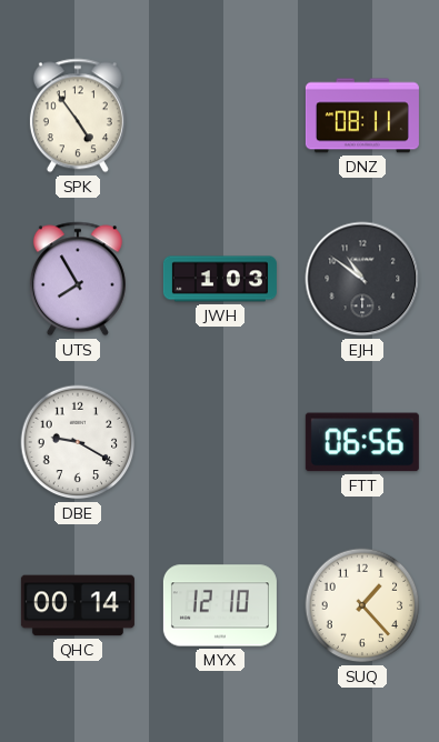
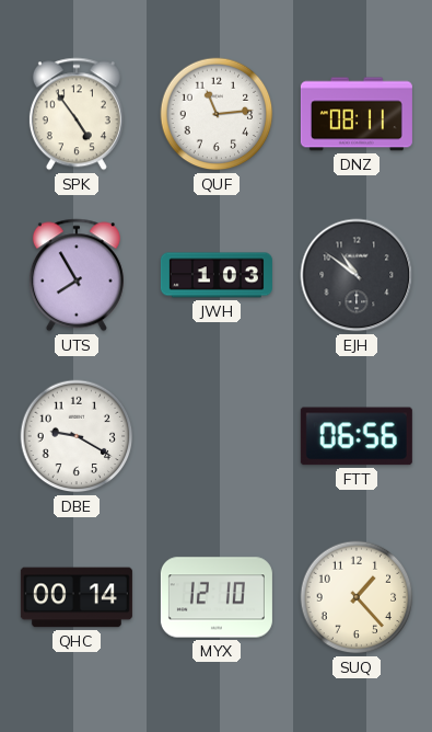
QUF: none -> 11:14 (217, 114)
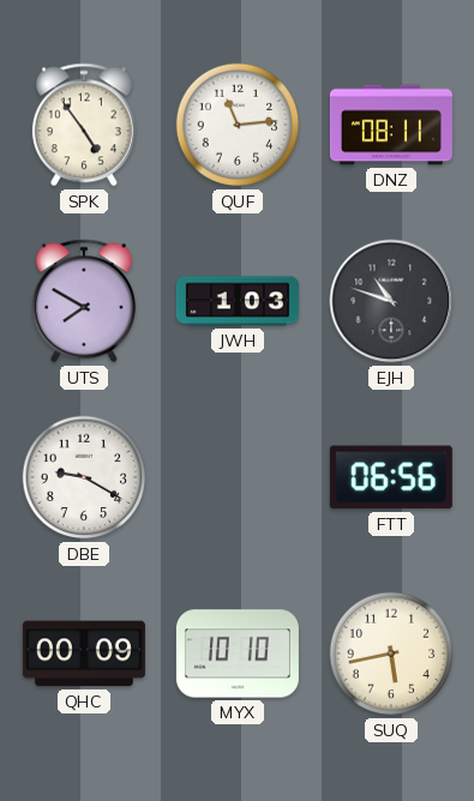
UTS: 7:55 -> 7:50 (84, 301)
EJH: 10:51 -> 10:48 (391, 301)
QHC: 00:14 -> 00:09 (84, 654)
MYX: 12:10 -> 10:10 (238, 654)
SUQ: 1:23 -> 5:43 (391, 654)
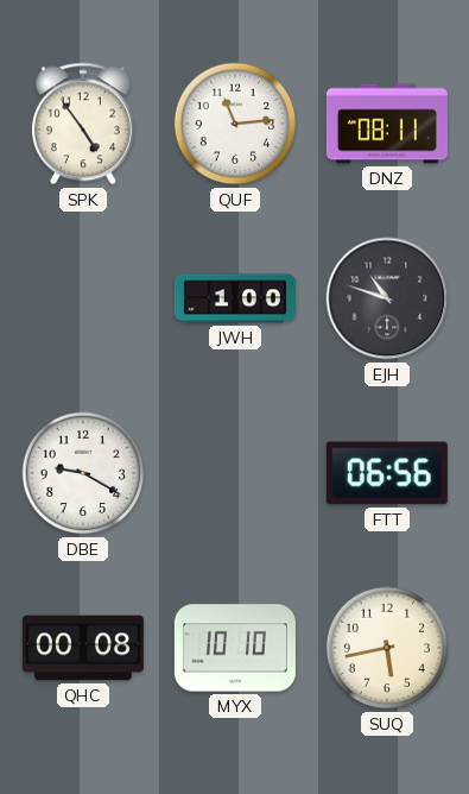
UTS: 7:50 -> none (84, 301)
JWH: 1:03 -> 1:00 (235, 298)
QHC: 00:09 -> 00:08 (83, 648)
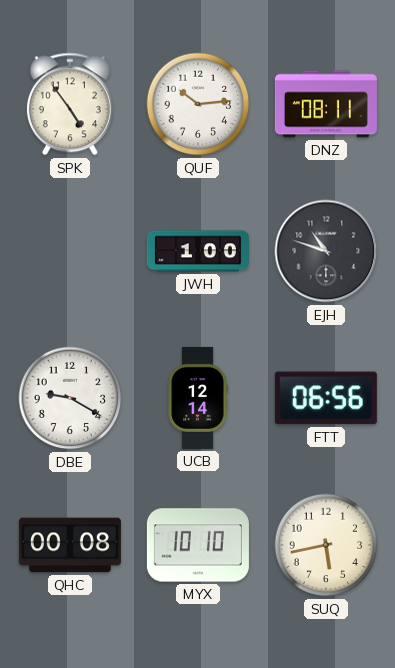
QUF: 11:14 -> 10:14 (198, 104)
UCB: none -> 12:14 (198, 398)
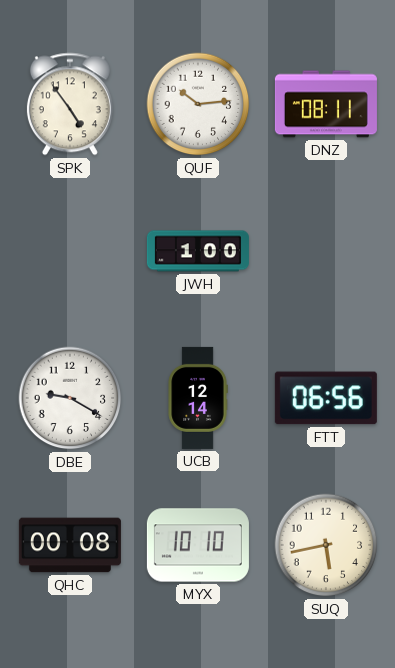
EJH: 10:48 -> none (326, 251)
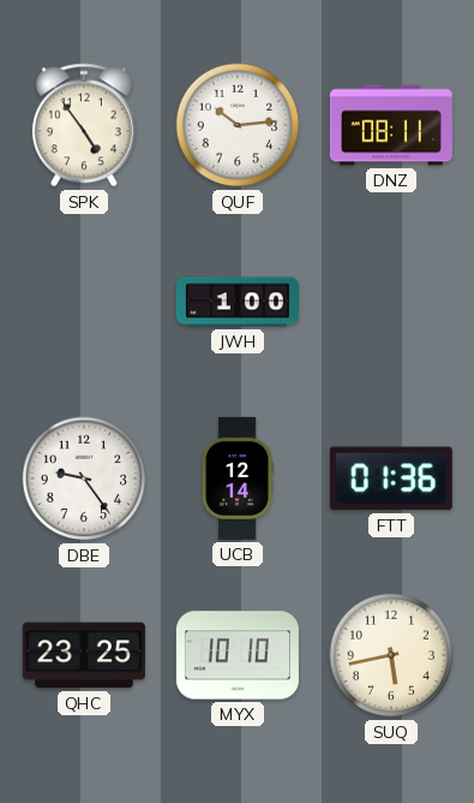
DBE: 9:20 -> 9:24 (84, 478)
FTT: 06:56 -> 01:36 (391, 478)
QHC: 00:08 -> 23:25 (84, 655)
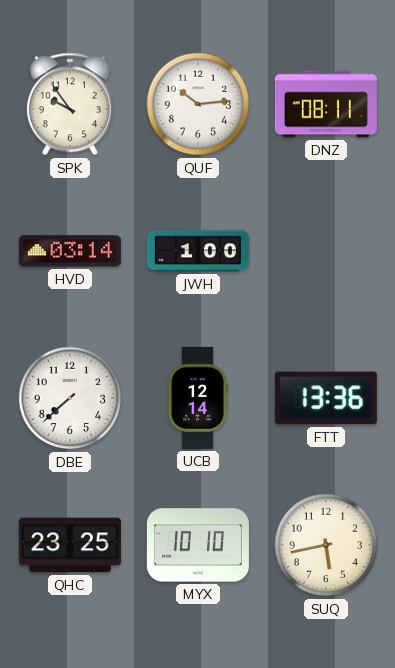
SPK: 4:54 -> 9:54 (70, 104)
HVD: none -> 03:14 (70, 251)
DBE: 9:24 -> 7:38 (70, 398)
FTT: 01:36 -> 13:36 (326, 398)
